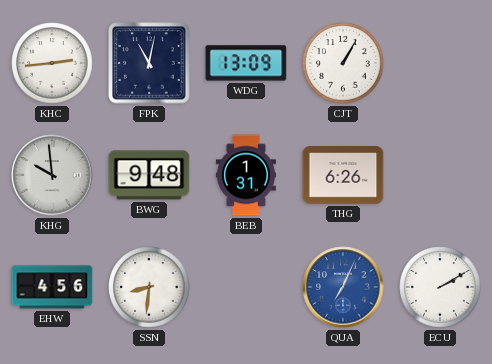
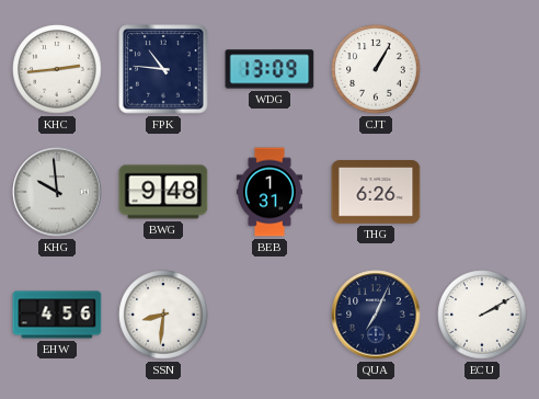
FPK: 11:02 -> 10:46 (163, 69)
QUA dial: blue -> navy (376, 315)
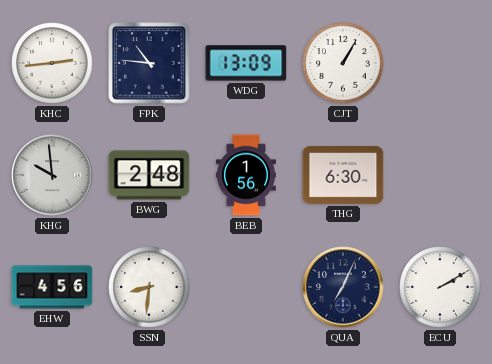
BWG: 9:48 -> 2:48 (149, 175)
BEB: 1:31 -> 1:56 (246, 175)
THG: 6:26 -> 6:30 (343, 175)
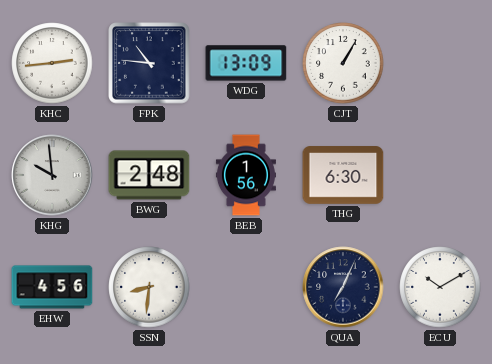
ECU: 2:10 -> 10:10 (440, 287)
